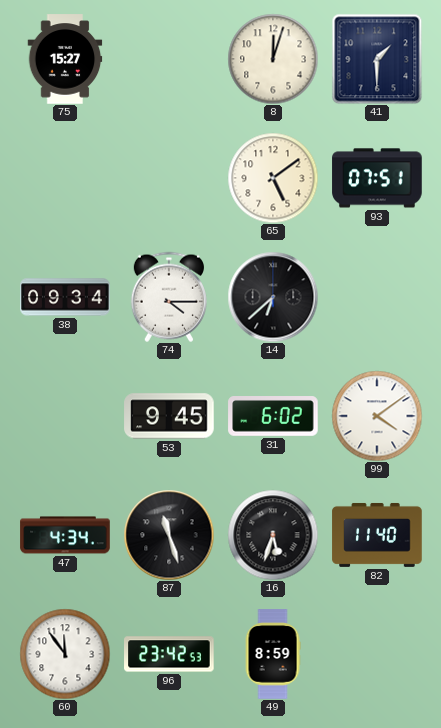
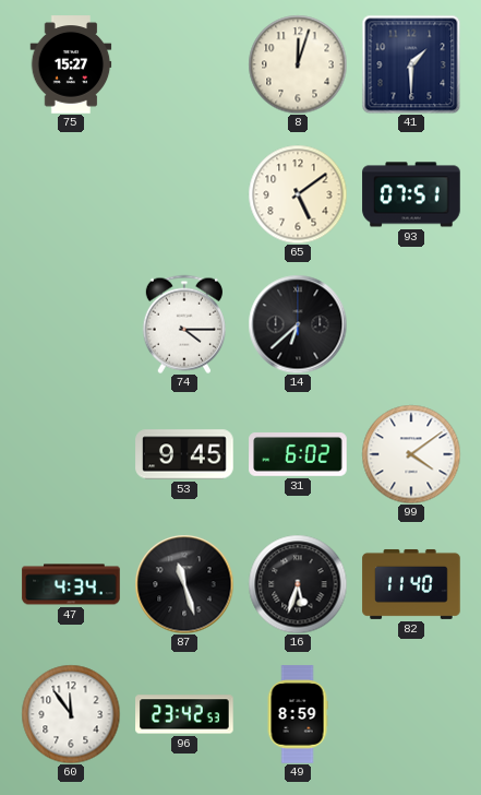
38: 09:34 -> none (65, 297)
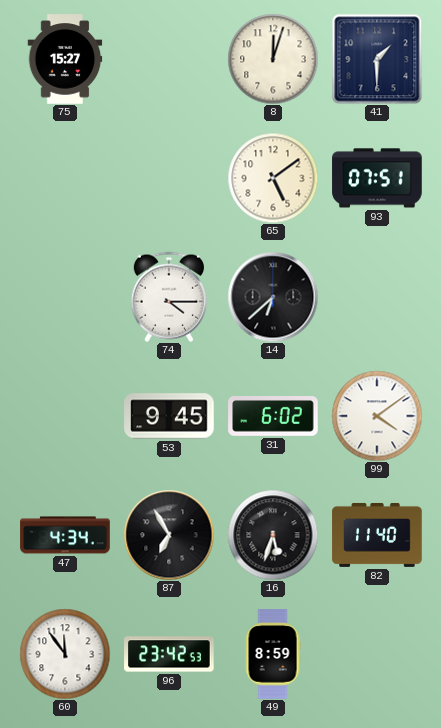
87: 11:27 -> 6:55 (169, 535)
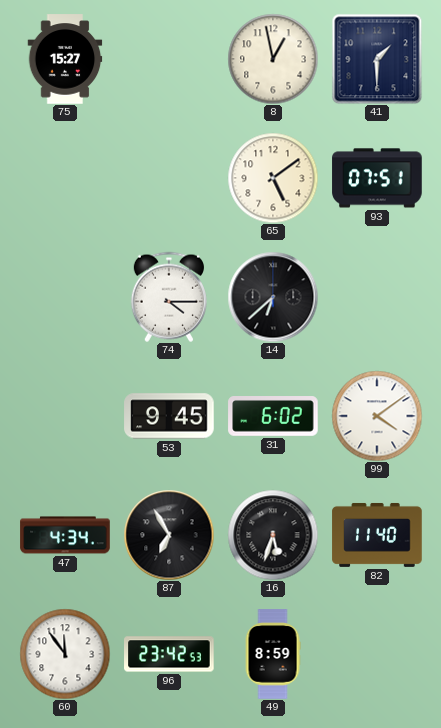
8: 12:03 -> 12:58 (273, 59)
